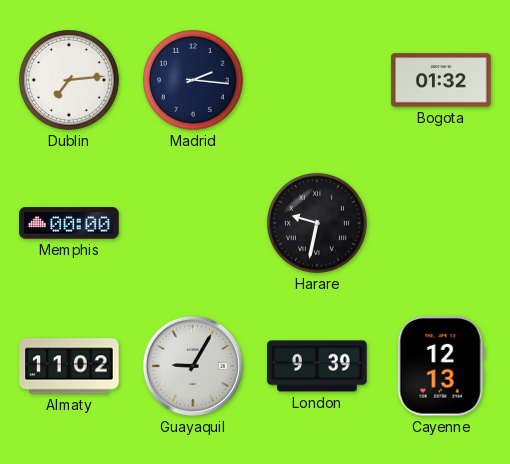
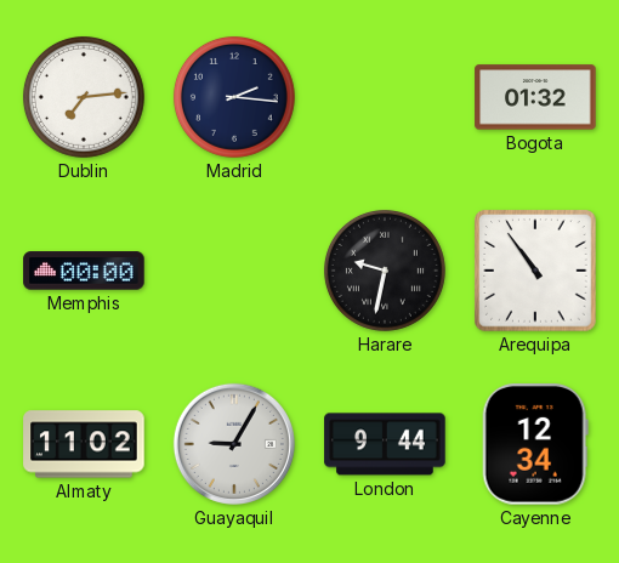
Arequipa: none -> 10:54 (535, 271)
London: 9:39 -> 9:44 (385, 444)
Cayenne: 12:13 -> 12:34 (535, 444)
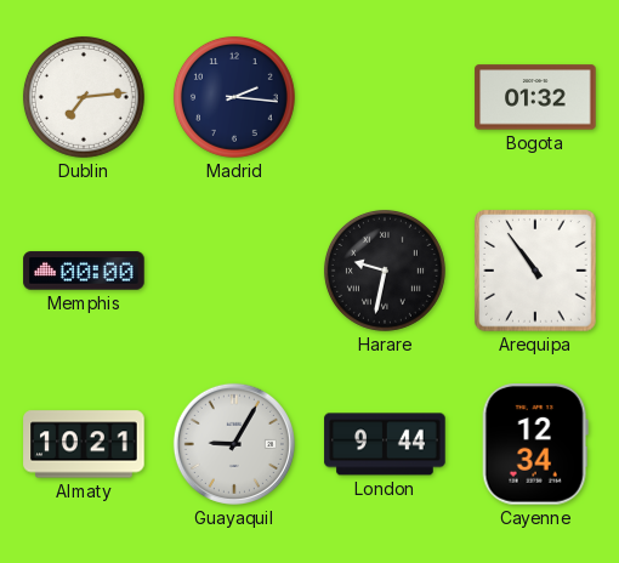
Almaty: 11:02 -> 10:21 (84, 444)
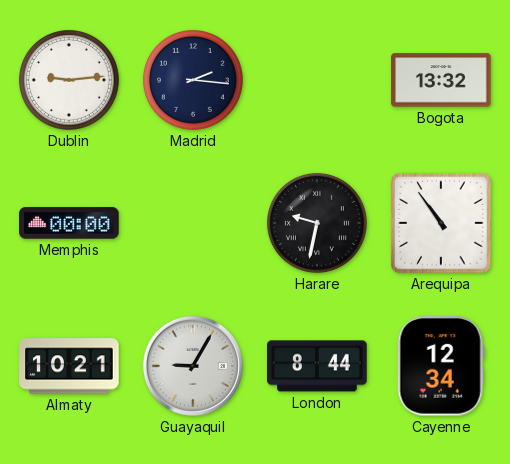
Dublin: 7:14 -> 9:14 (69, 80)
Bogota: 01:32 -> 13:32 (441, 80)
London: 9:44 -> 8:44 (317, 366)
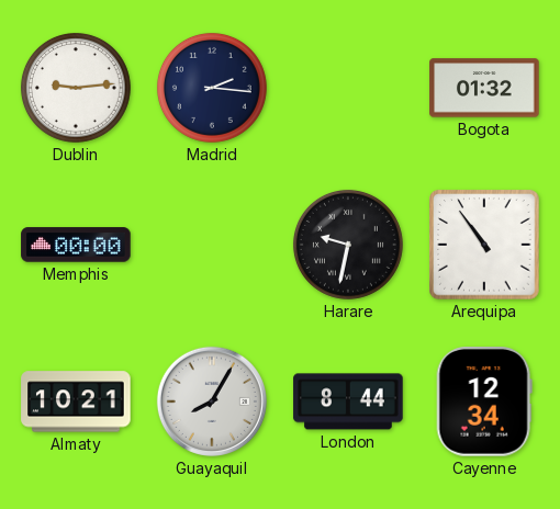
Bogota: 13:32 -> 01:32 (484, 88)
Guayaquil: 9:05 -> 8:05 (212, 401)
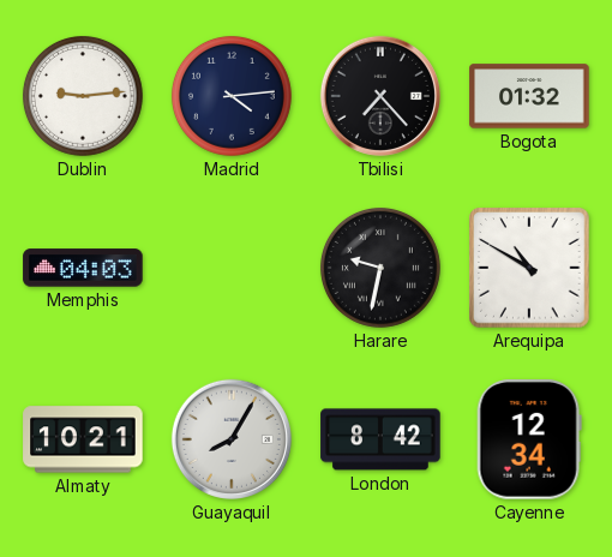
Madrid: 2:16 -> 4:14 (232, 96)
Tbilisi: none -> 7:23 (380, 96)
Memphis: 00:00 -> 04:03 (83, 268)
Arequipa: 10:54 -> 10:50 (529, 268)
London: 8:44 -> 8:42 (380, 439)
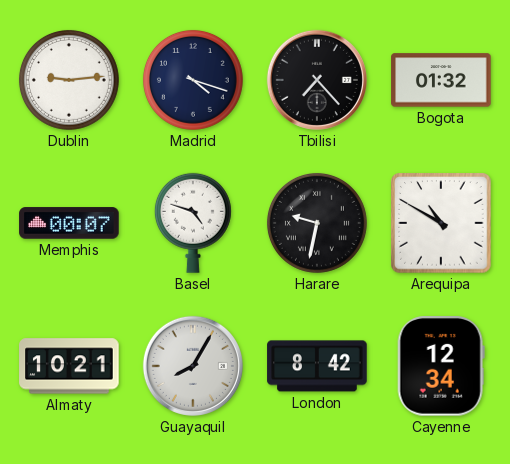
Madrid: 4:14 -> 4:18 (193, 80)
Memphis: 04:03 -> 00:07 (69, 223)
Basel: none -> 4:48 (193, 223)
